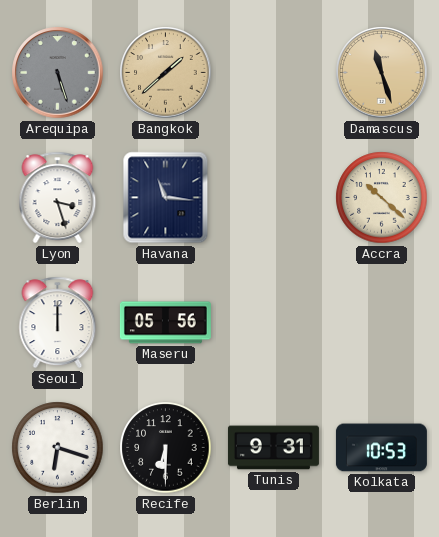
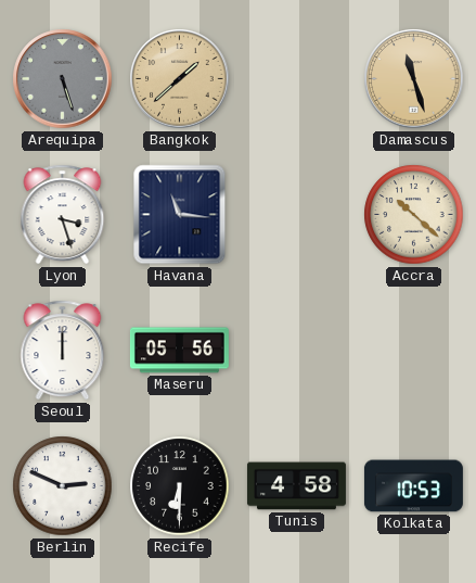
Berlin: 6:18 -> 2:49 (63, 486)
Tunis: 9:31 -> 4:58 (296, 486)
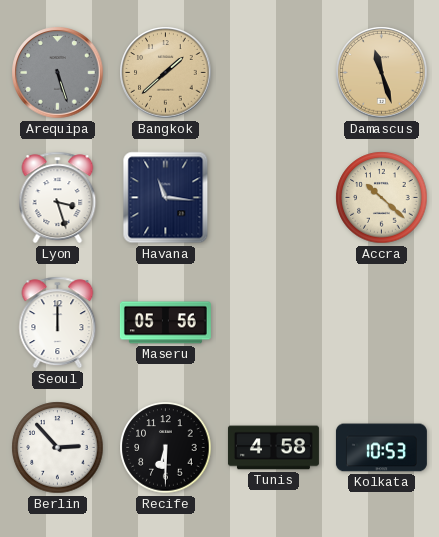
Berlin: 2:49 -> 2:53 (58, 448)
